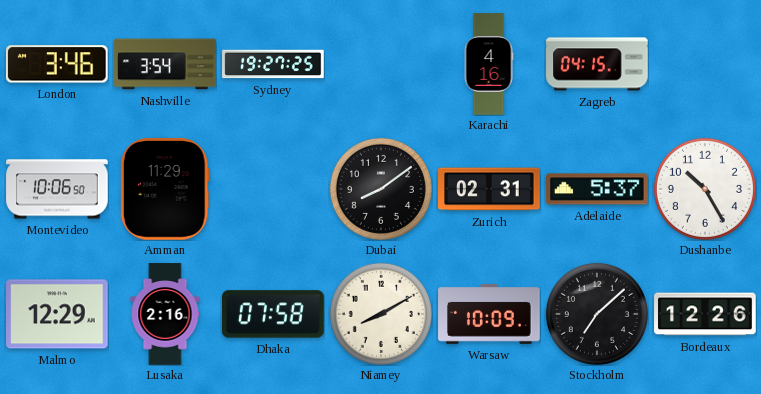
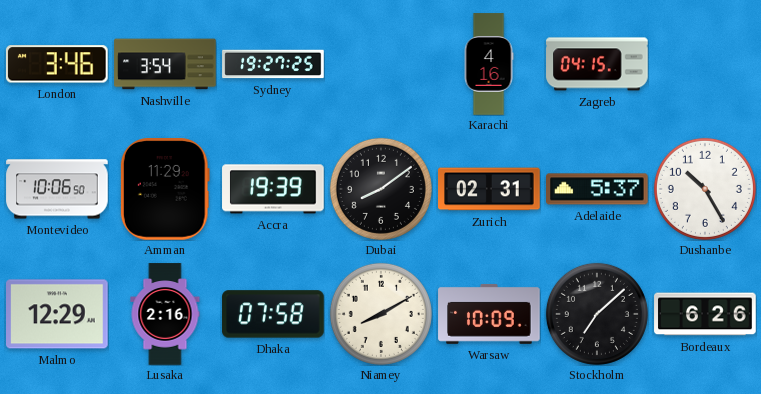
Accra: none -> 19:39 (273, 189)
Bordeaux: 12:26 -> 6:26 (705, 314)
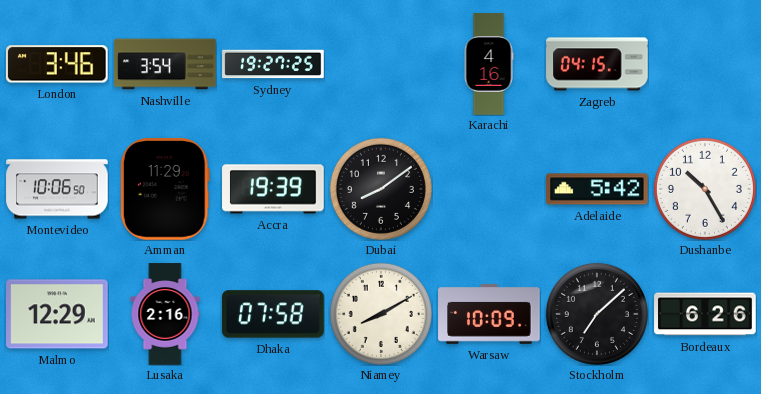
Zurich: 02:31 -> none (489, 189)
Adelaide: 5:37 -> 5:42 (597, 189)
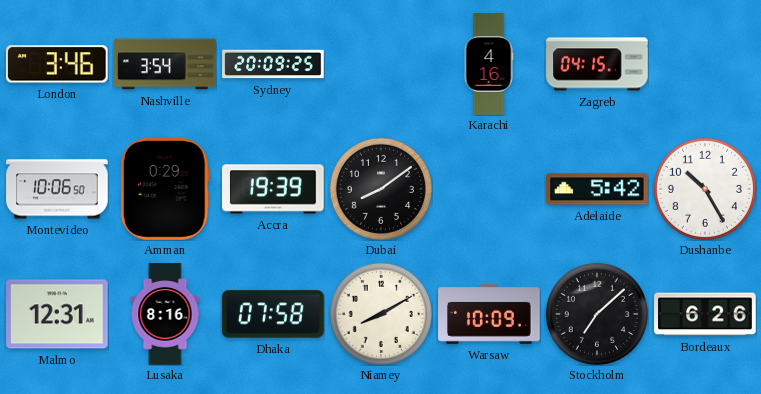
Sydney: 19:27 -> 20:09 (273, 64)
Amman: 11:29 -> 0:29 (165, 189)
Malmo: 12:29 -> 12:31 (58, 314)
Lusaka: 2:16 -> 8:16 (165, 314)
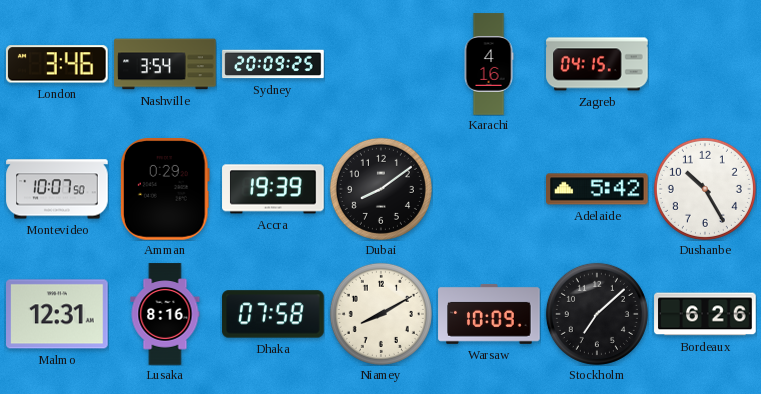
Montevideo: 10:06 -> 10:07 (57, 189)
